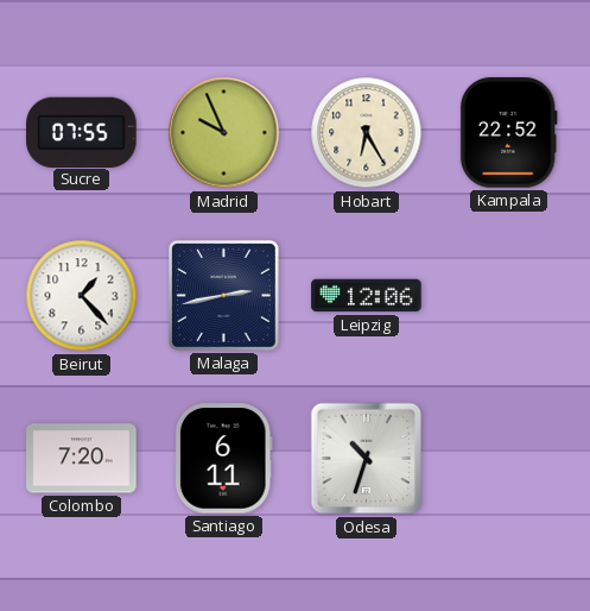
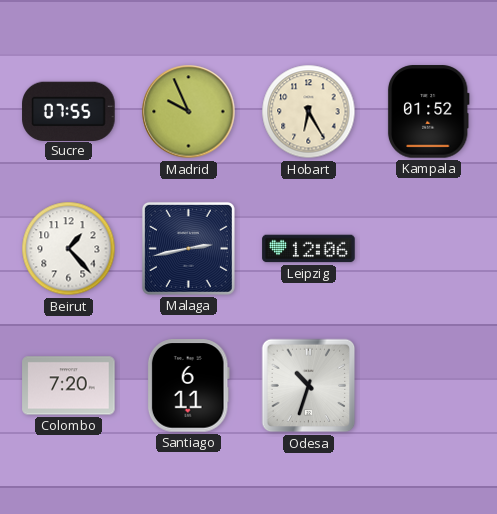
Kampala: 22:52 -> 01:52 (428, 112)
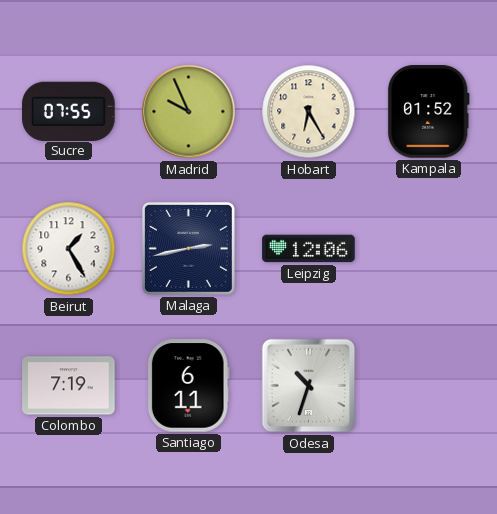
Beirut: 1:23 -> 1:25 (69, 249)
Colombo: 7:20 -> 7:19 (69, 386)
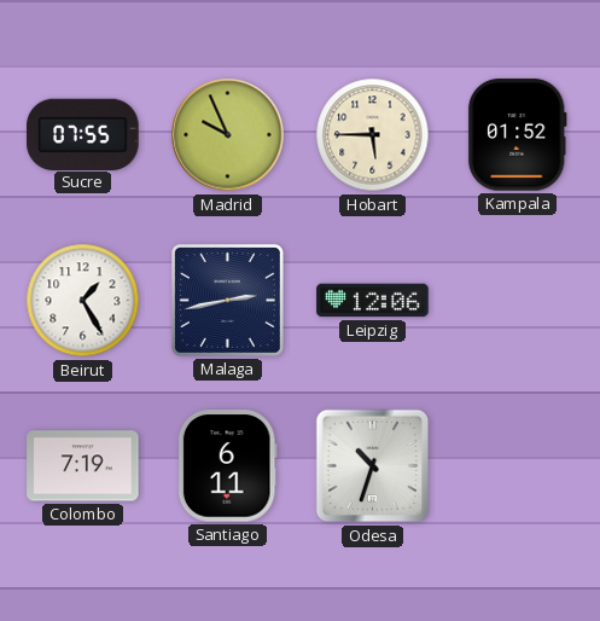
Hobart: 6:25 -> 5:45 (373, 135)
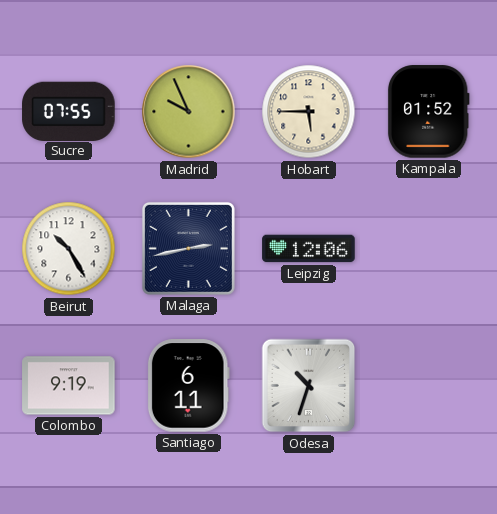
Beirut: 1:25 -> 10:25 (69, 249)
Colombo: 7:19 -> 9:19 (69, 386)
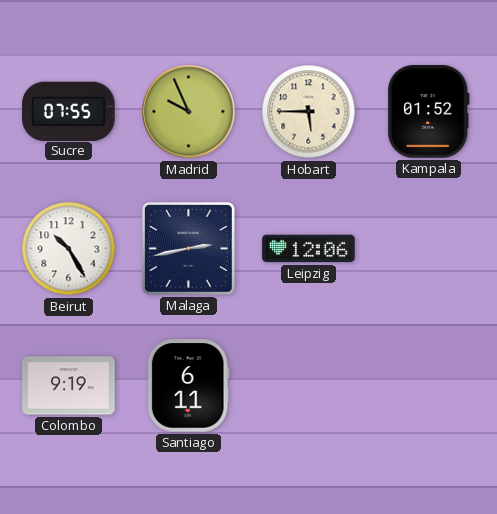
Odesa: 10:33 -> none (309, 386)
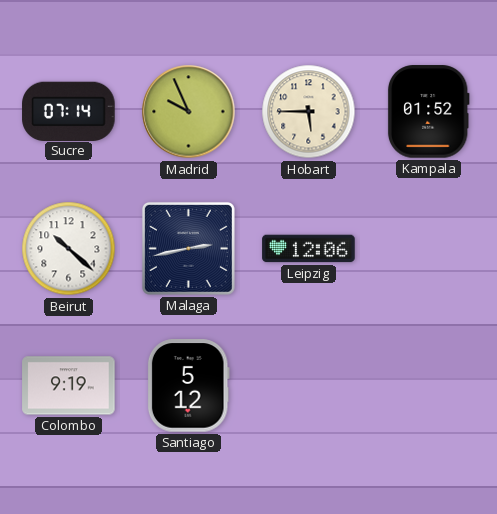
Sucre: 07:55 -> 07:14 (69, 111)
Beirut: 10:25 -> 10:22 (69, 249)
Santiago: 6:11 -> 5:12 (188, 386)
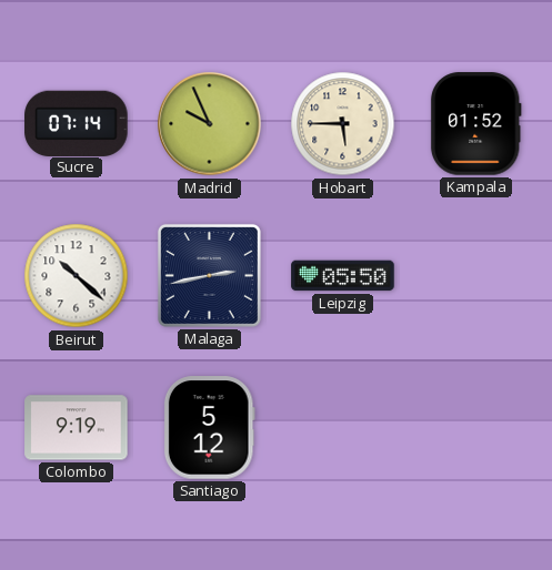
Leipzig: 12:06 -> 05:50 (343, 276)
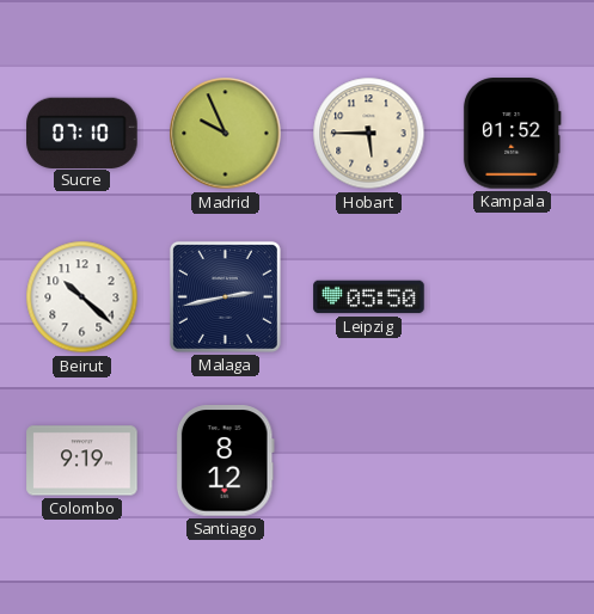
Sucre: 07:14 -> 07:10 (82, 133)
Santiago: 5:12 -> 8:12 (225, 461)
